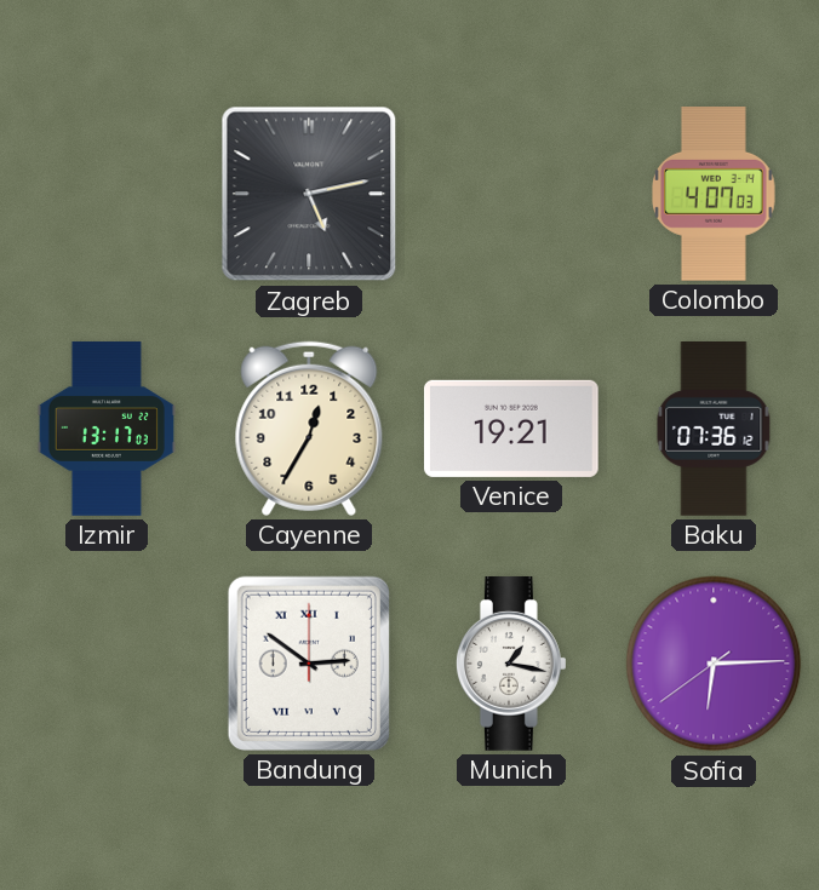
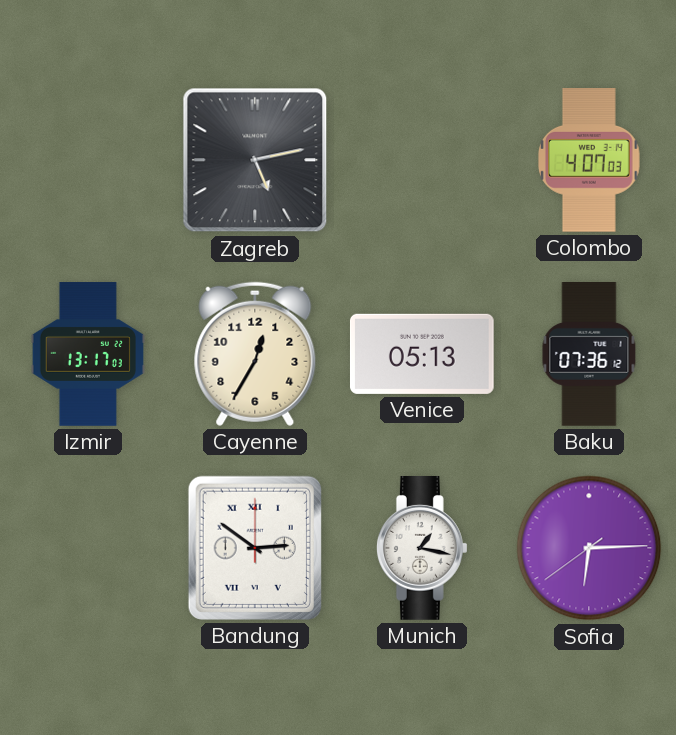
Venice: 19:21 -> 05:13 (422, 354)
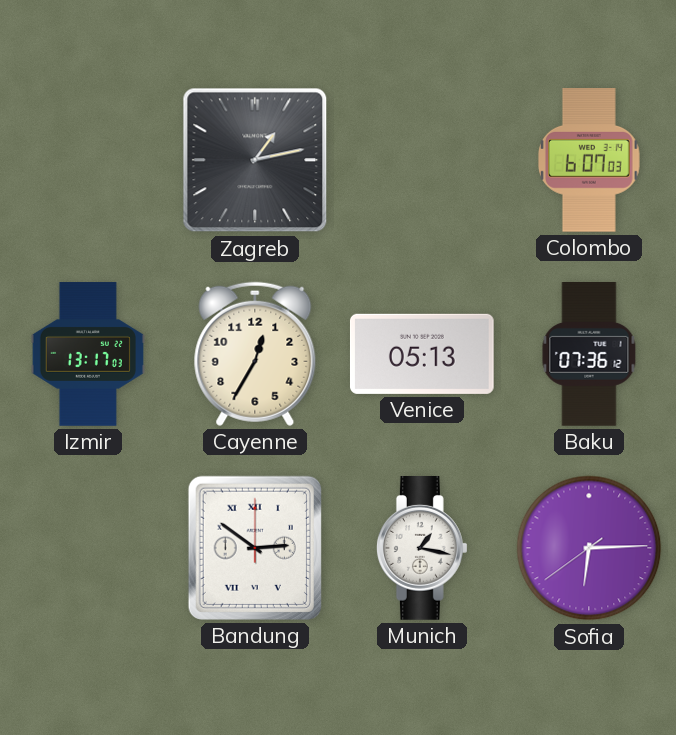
Zagreb: 5:13 -> 1:13 (255, 160)
Colombo: 4:07 -> 6:07 (590, 161)
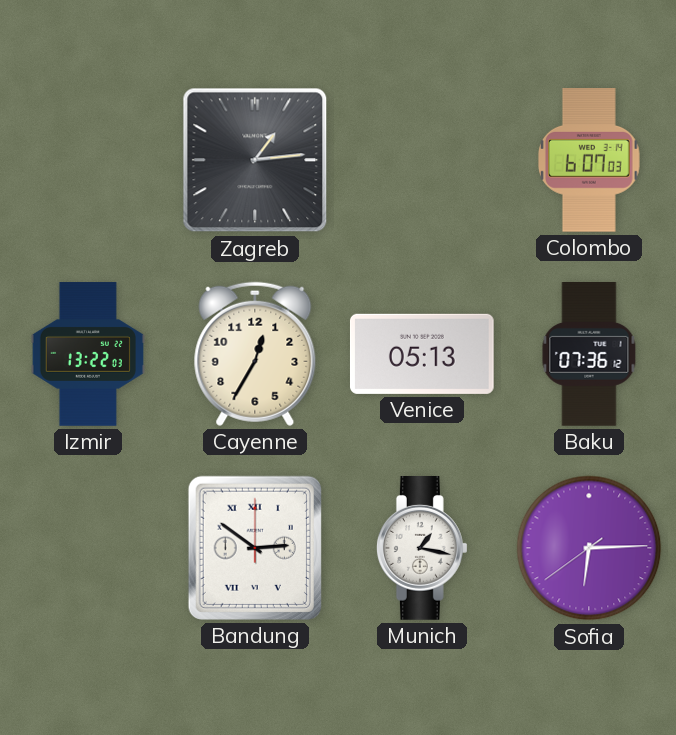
Zagreb: 1:13 -> 1:14 (255, 160)
Izmir: 13:17 -> 13:22 (88, 354)
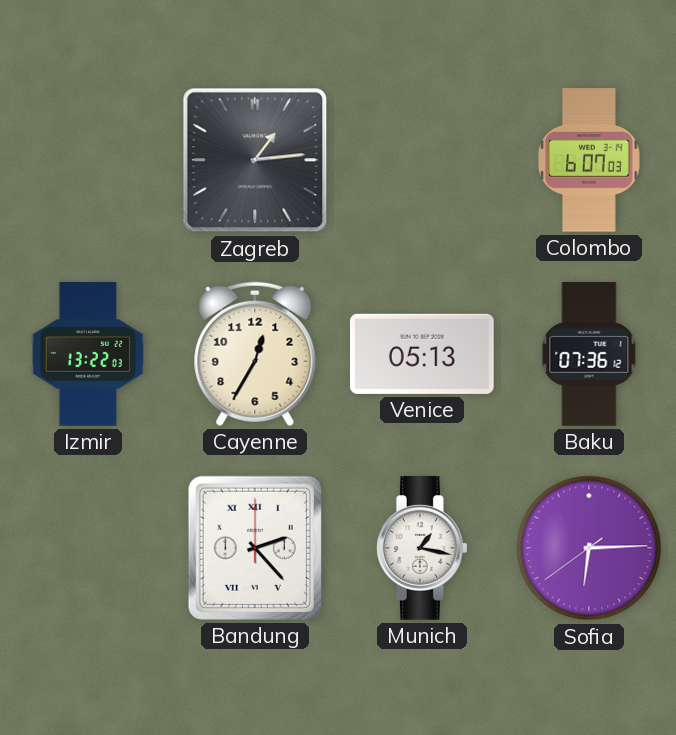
Bandung: 2:51 -> 2:23 (255, 548)
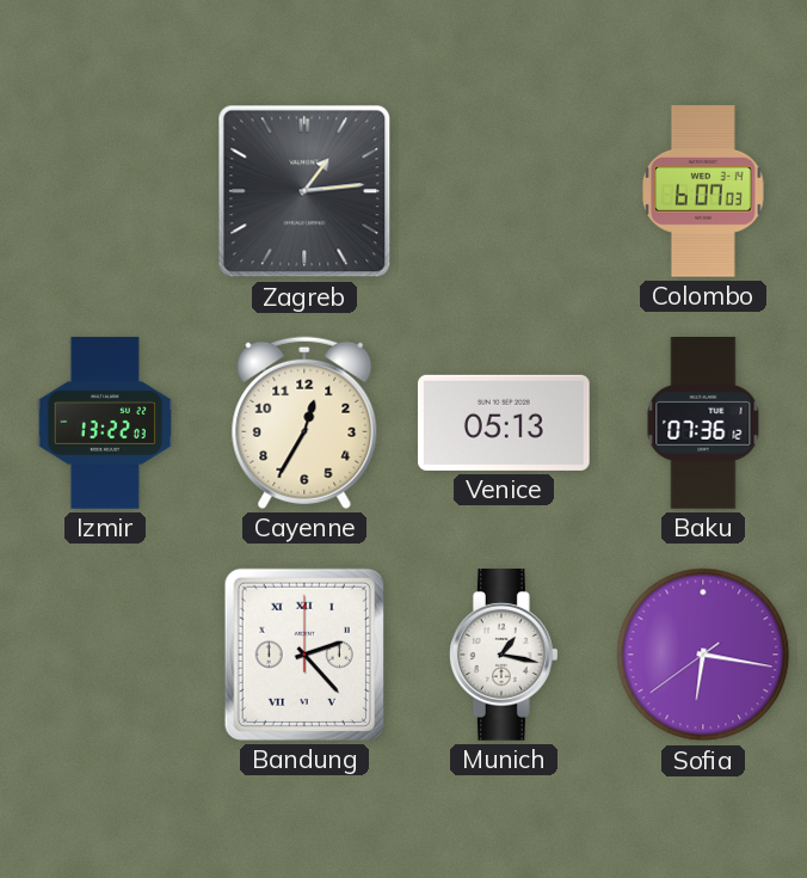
Sofia: 6:14 -> 6:16 (703, 655)
